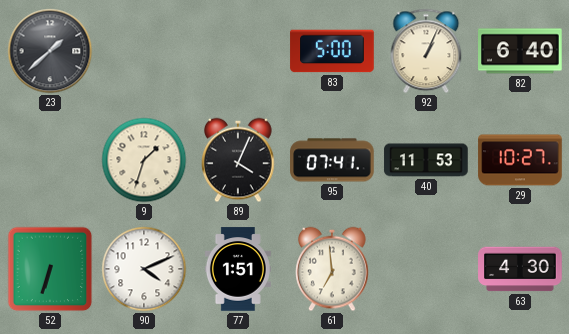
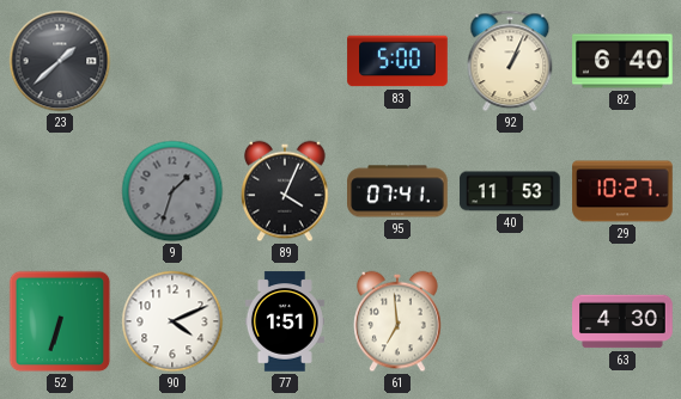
9 dial: cream -> grey (172, 191)
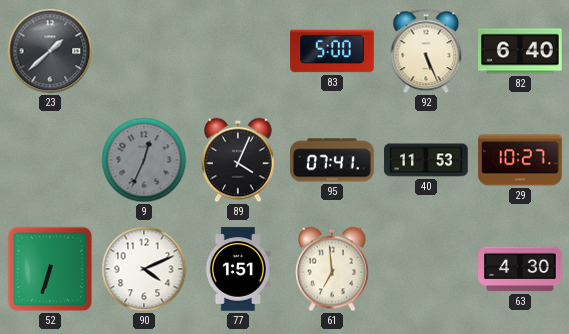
92: 1:04 -> 5:26 (426, 51)
9: 1:33 -> 12:34 (144, 160)
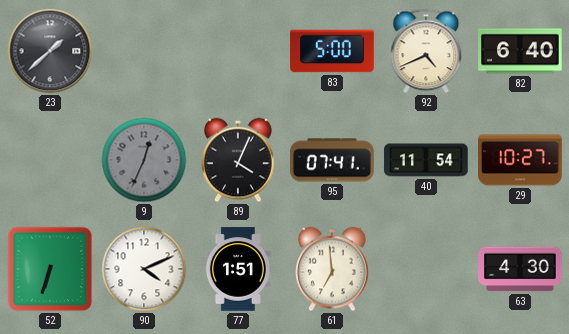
92: 5:26 -> 4:41 (426, 51)
40: 11:53 -> 11:54 (426, 160)
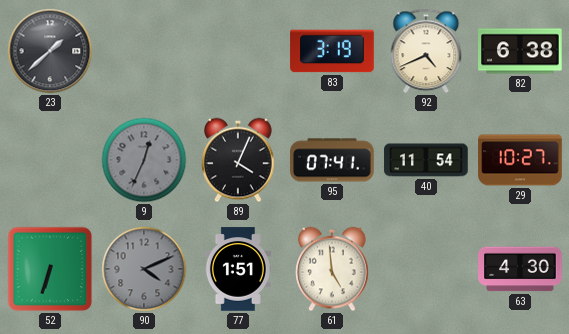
83: 5:00 -> 3:19 (332, 51)
82: 6:40 -> 6:38 (520, 51)
90 dial: white -> grey (144, 269)
61: 6:59 -> 4:59 (332, 269)
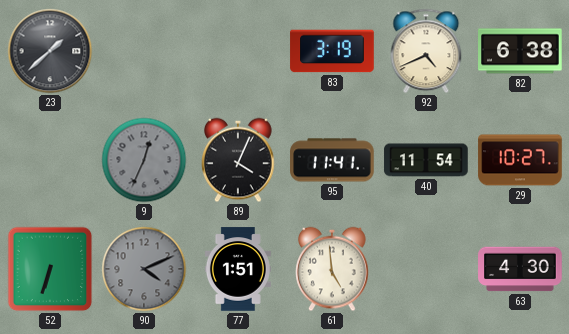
95: 07:41 -> 11:41 (332, 160)
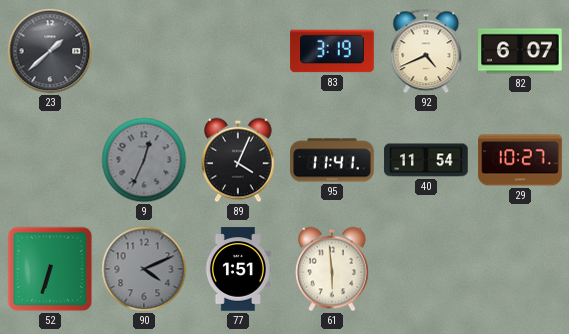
82: 6:38 -> 6:07 (520, 51)
61: 4:59 -> 5:59 (332, 269)
63: 4:30 -> none (520, 269)
